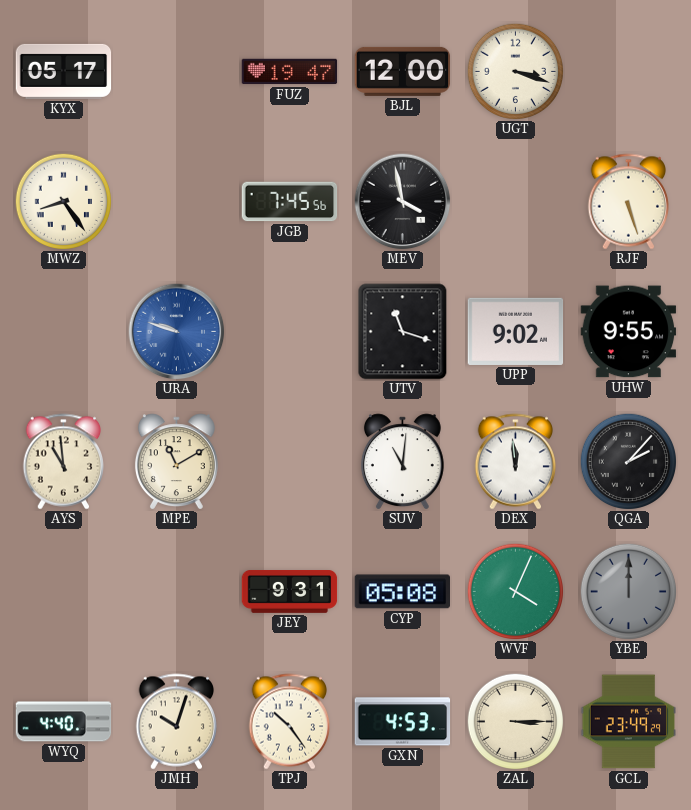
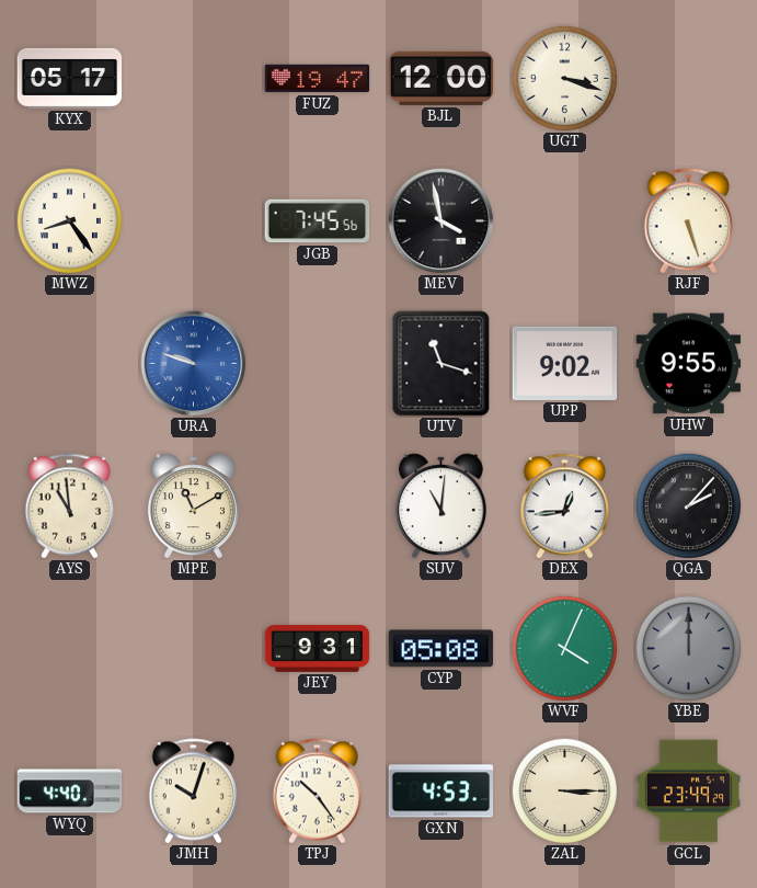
DEX: 11:59 -> 12:44 (564, 506)
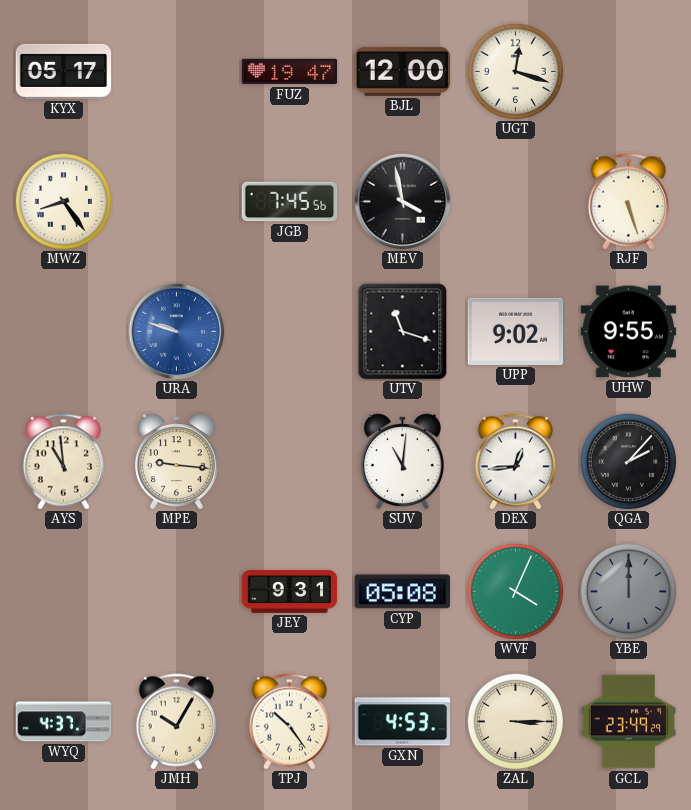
UGT: 3:18 -> 12:18 (515, 71)
MPE: 11:10 -> 9:16 (176, 461)
WYQ: 4:40 -> 4:37 (64, 722)
JMH: 10:03 -> 10:05 (176, 722)
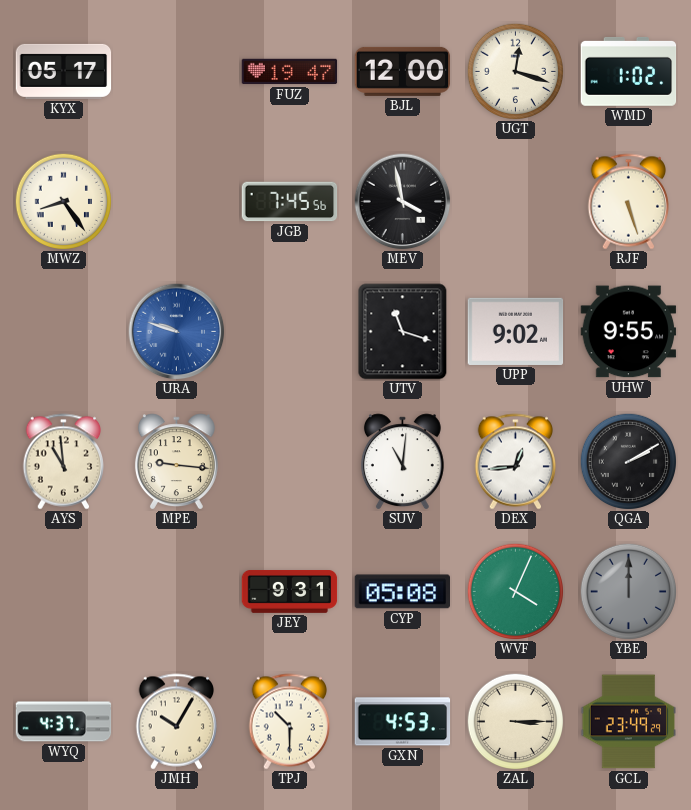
WMD: none -> 1:02 (629, 71)
QGA: 2:07 -> 2:10 (628, 461)
TPJ: 10:24 -> 10:30 (289, 722)
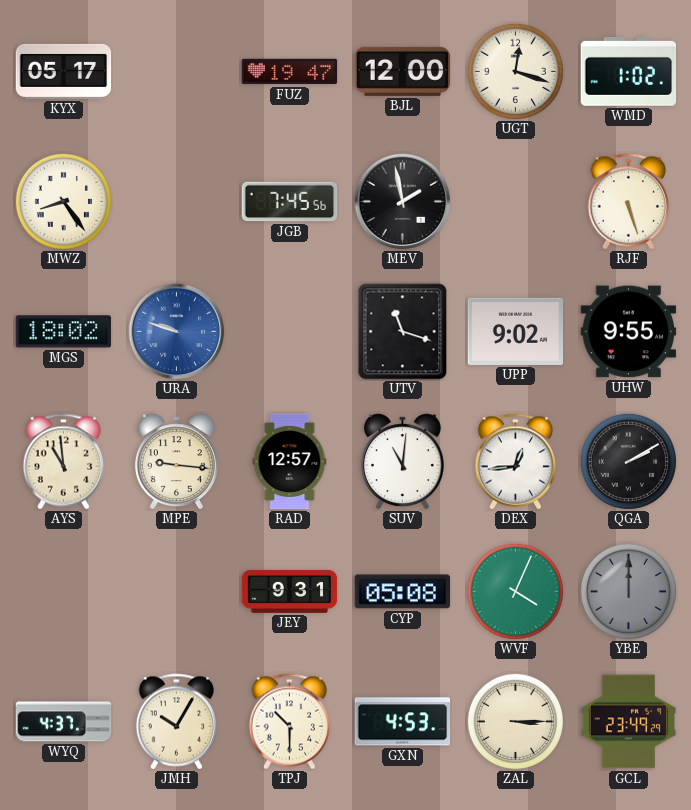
MEV: 3:58 -> 1:58 (403, 202)
MGS: none -> 18:02 (63, 332)
RAD: none -> 12:57 (290, 462)
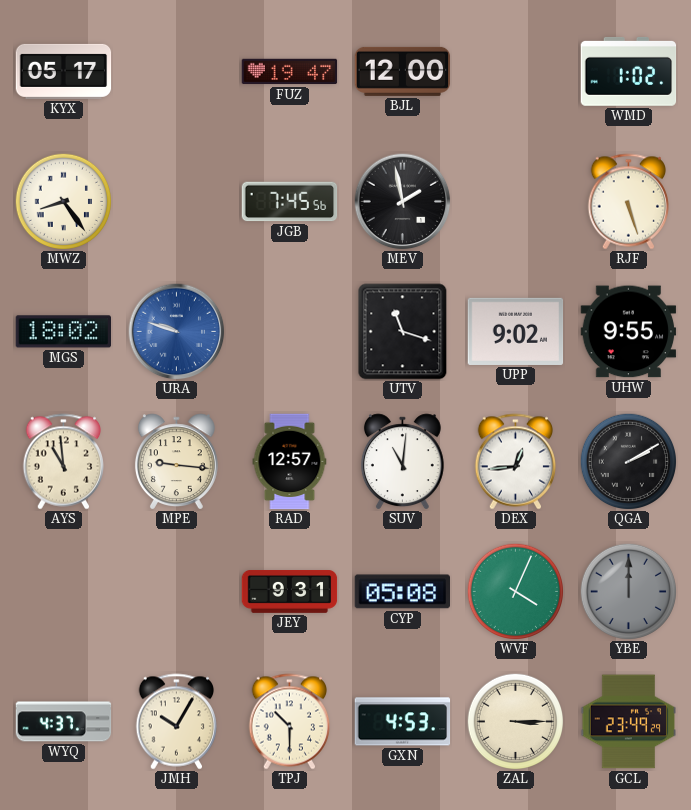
UGT: 12:18 -> none (515, 71)
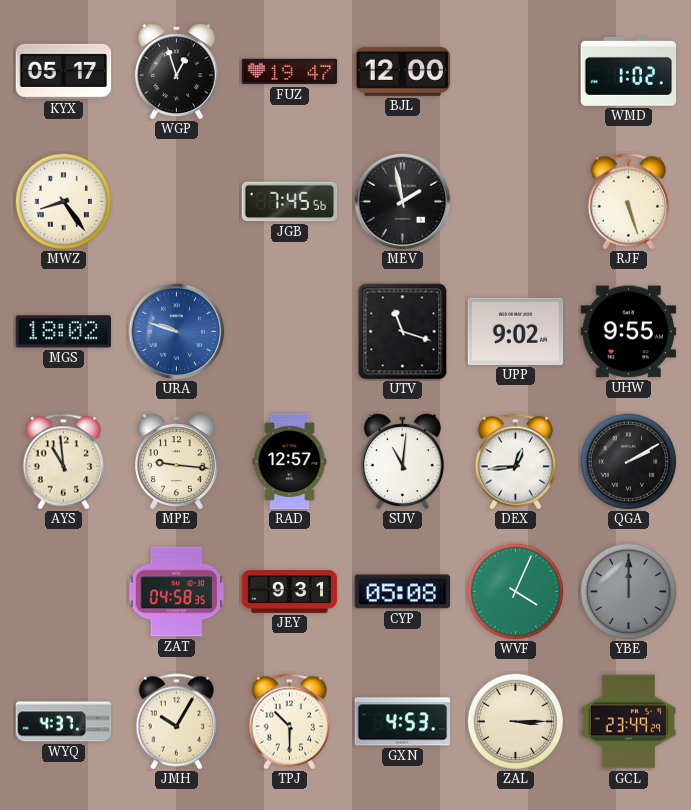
WGP: none -> 12:57 (176, 71)
ZAT: none -> 04:58 (176, 592)
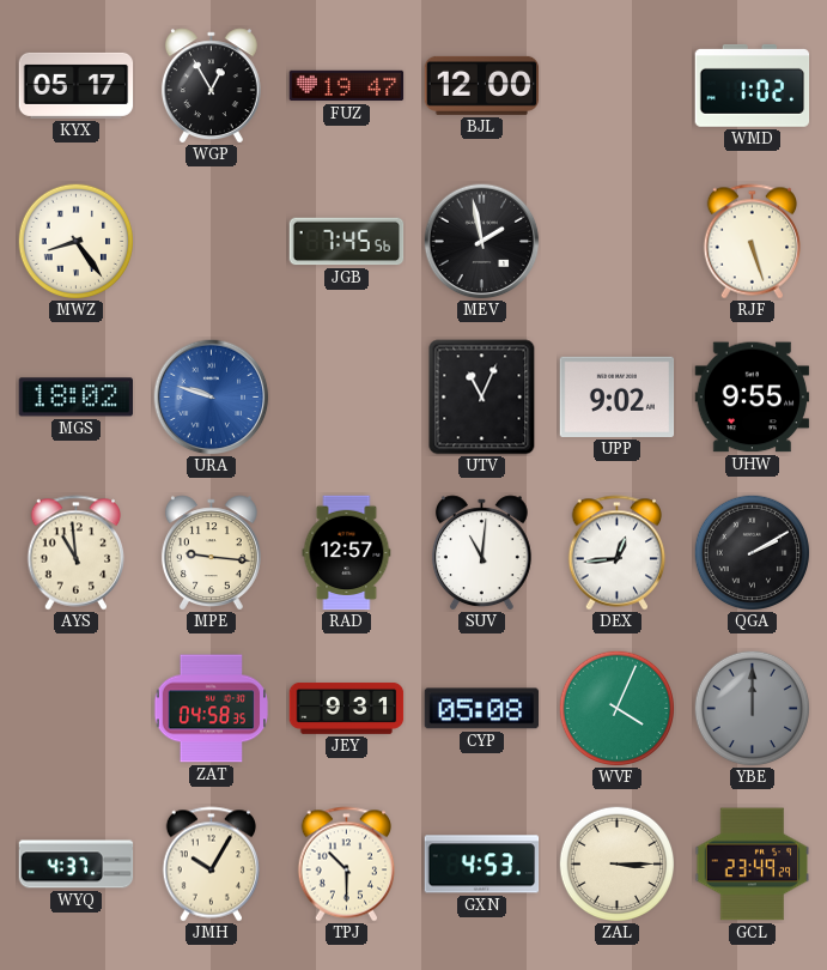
WGP: 12:57 -> 12:55 (211, 85)
UTV: 11:18 -> 11:04 (482, 398)
